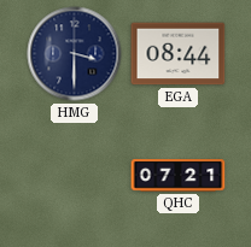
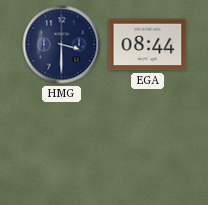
QHC: 07:21 -> none (179, 176)
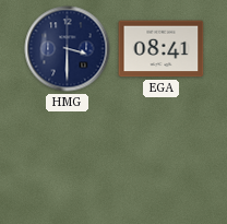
EGA: 08:44 -> 08:41 (162, 49)
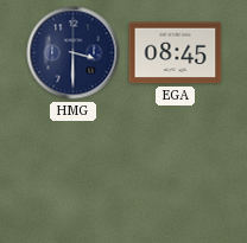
EGA: 08:41 -> 08:45 (176, 53)
